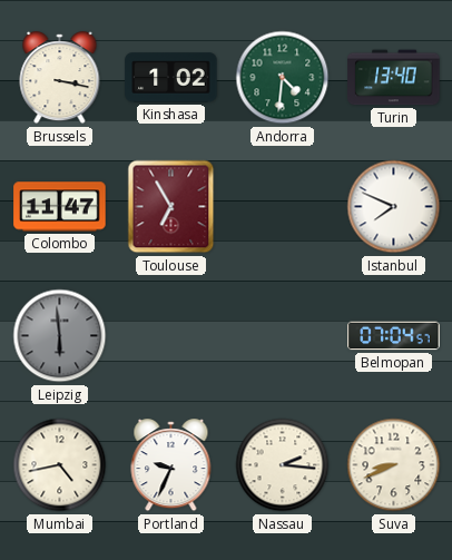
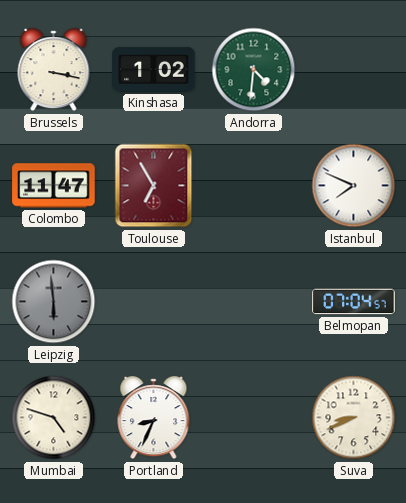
Turin: 13:40 -> none (394, 78)
Mumbai: 4:43 -> 4:48 (54, 418)
Portland: 9:34 -> 8:34 (154, 418)
Nassau: 2:16 -> none (283, 465)
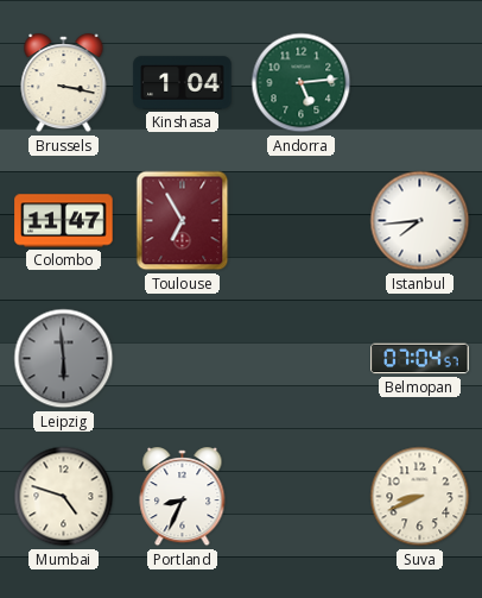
Kinshasa: 1:02 -> 1:04 (183, 83)
Andorra: 4:31 -> 5:14 (302, 83)
Istanbul: 7:49 -> 7:44 (420, 221)
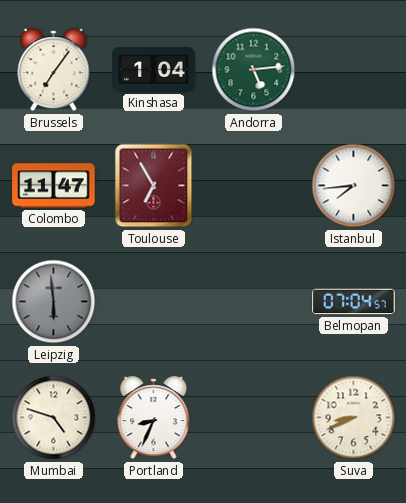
Brussels: 3:17 -> 7:06 (54, 70)
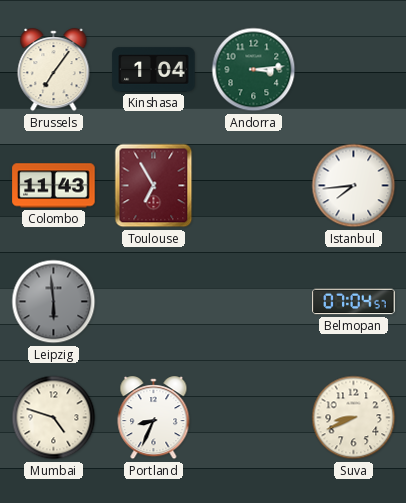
Andorra: 5:14 -> 3:14 (254, 70)
Colombo: 11:47 -> 11:43 (54, 186)
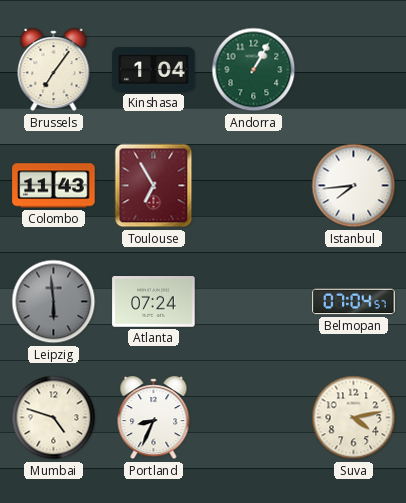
Andorra: 3:14 -> 1:05 (254, 70)
Atlanta: none -> 07:24 (154, 302)
Suva: 8:41 -> 4:13 (354, 418)
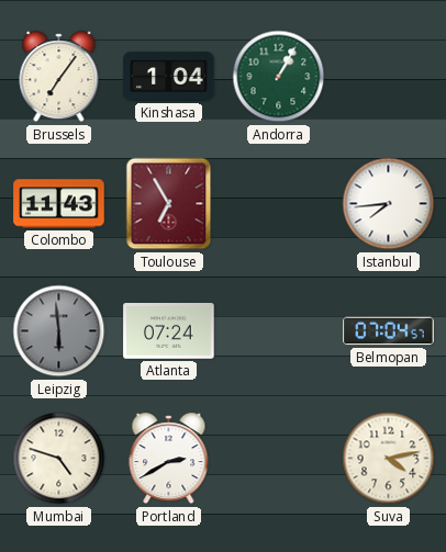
Portland: 8:34 -> 2:40 (169, 459)
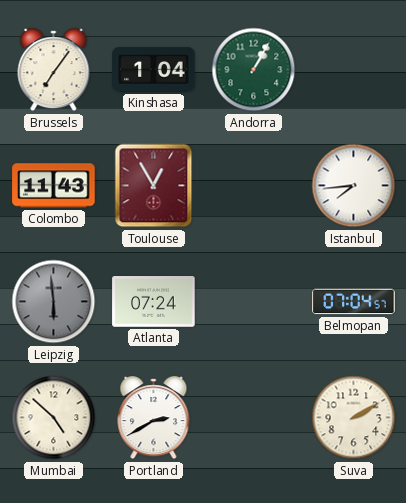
Toulouse: 6:55 -> 12:55 (154, 186)
Mumbai: 4:48 -> 4:52 (54, 418)
Suva: 4:13 -> 2:10 (354, 418)
